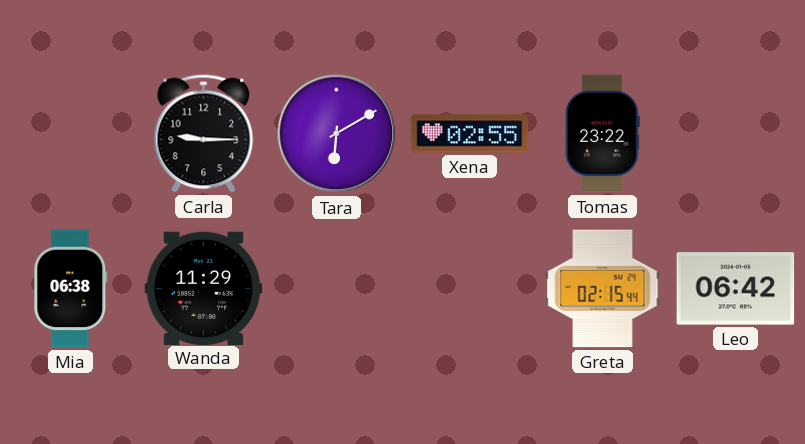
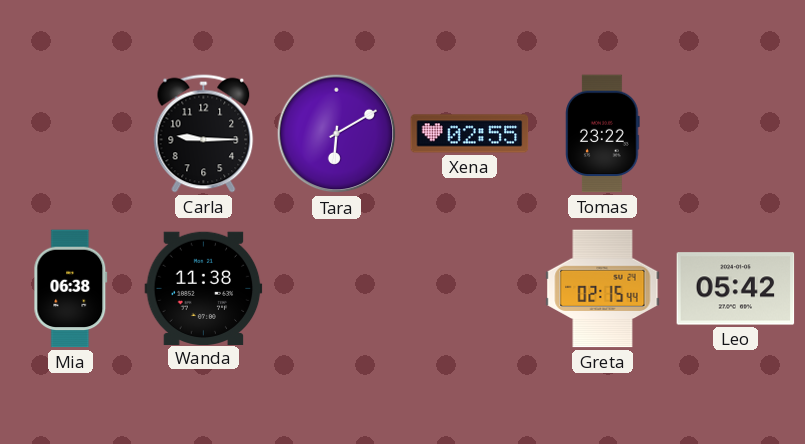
Wanda: 11:29 -> 11:38 (204, 288)
Leo: 06:42 -> 05:42 (736, 289)
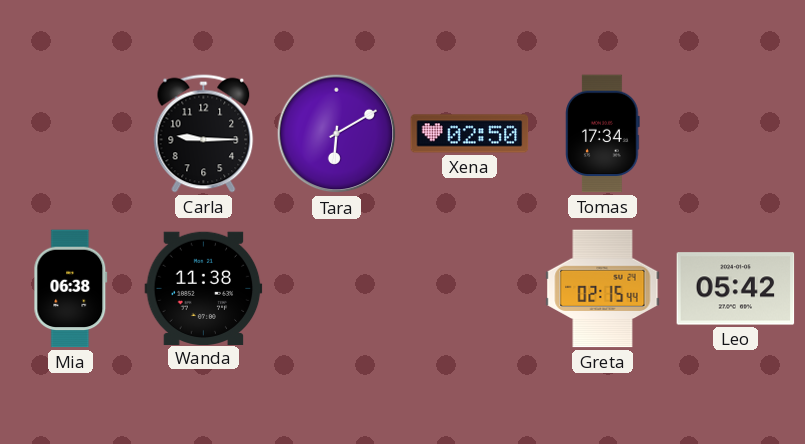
Xena: 02:55 -> 02:50 (470, 134)
Tomas: 23:22 -> 17:34 (603, 134)
